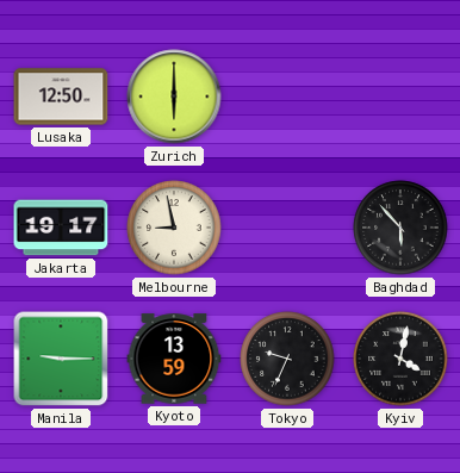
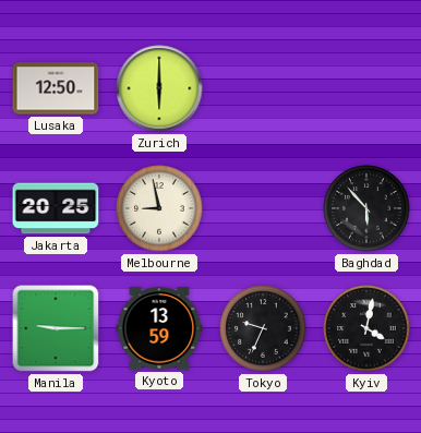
Jakarta: 19:17 -> 20:25 (56, 208)
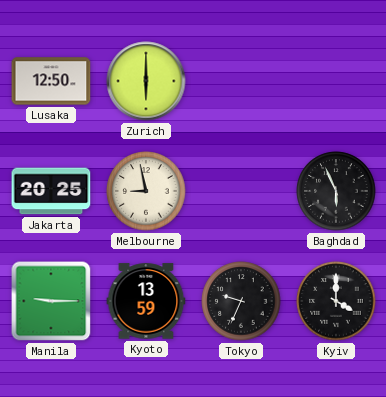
Baghdad: 5:53 -> 5:56 (336, 191)
Kyiv: 4:02 -> 4:00 (336, 301)
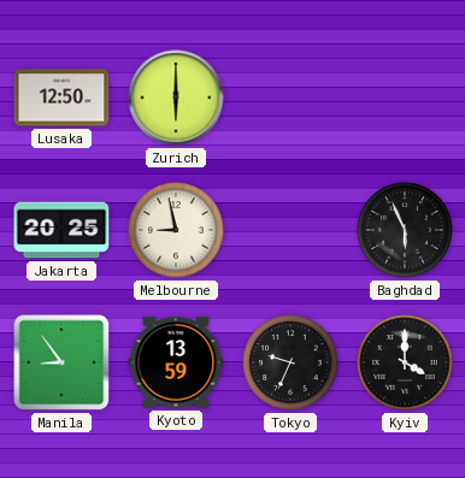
Manila: 9:15 -> 8:54 (61, 362)
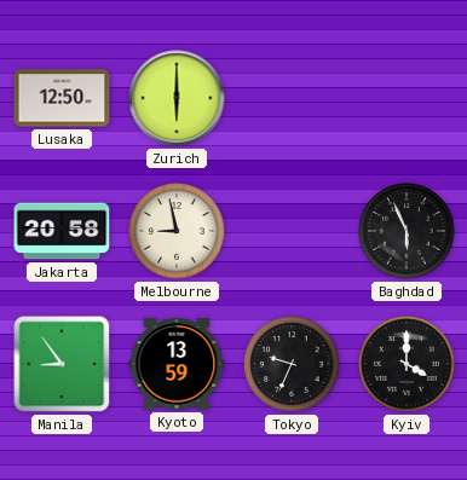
Jakarta: 20:25 -> 20:58 (62, 231)
